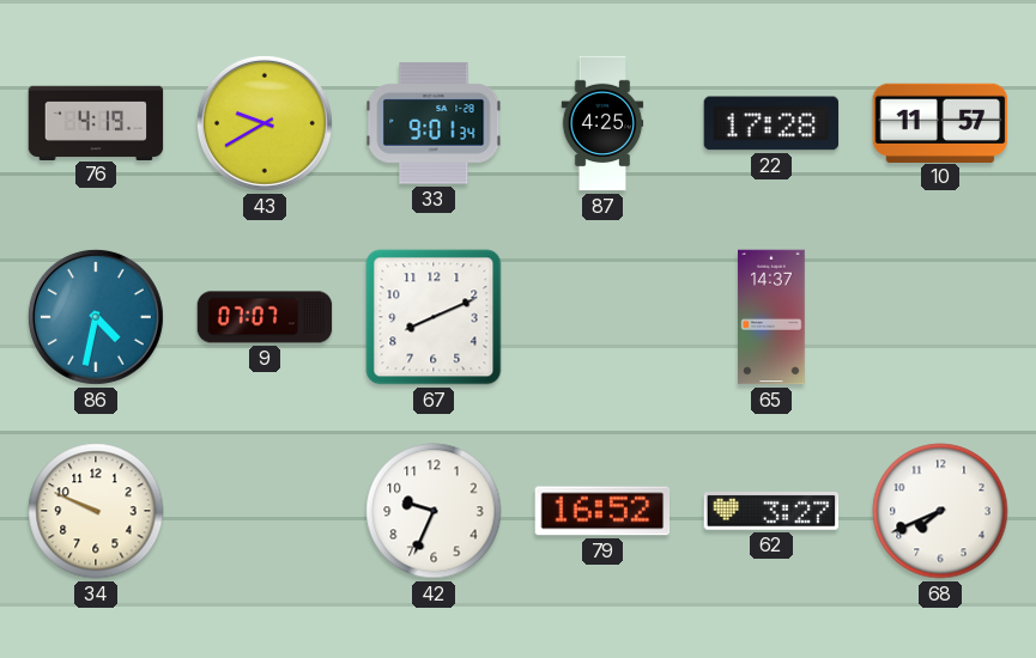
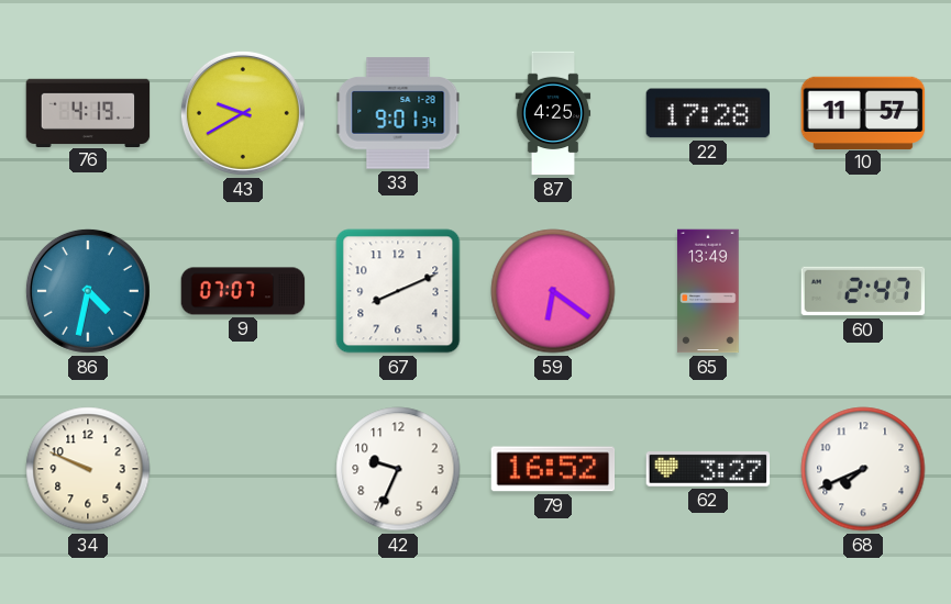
59: none -> 6:21 (553, 291)
65: 14:37 -> 13:49 (708, 291)
60: none -> 2:47 (863, 291)
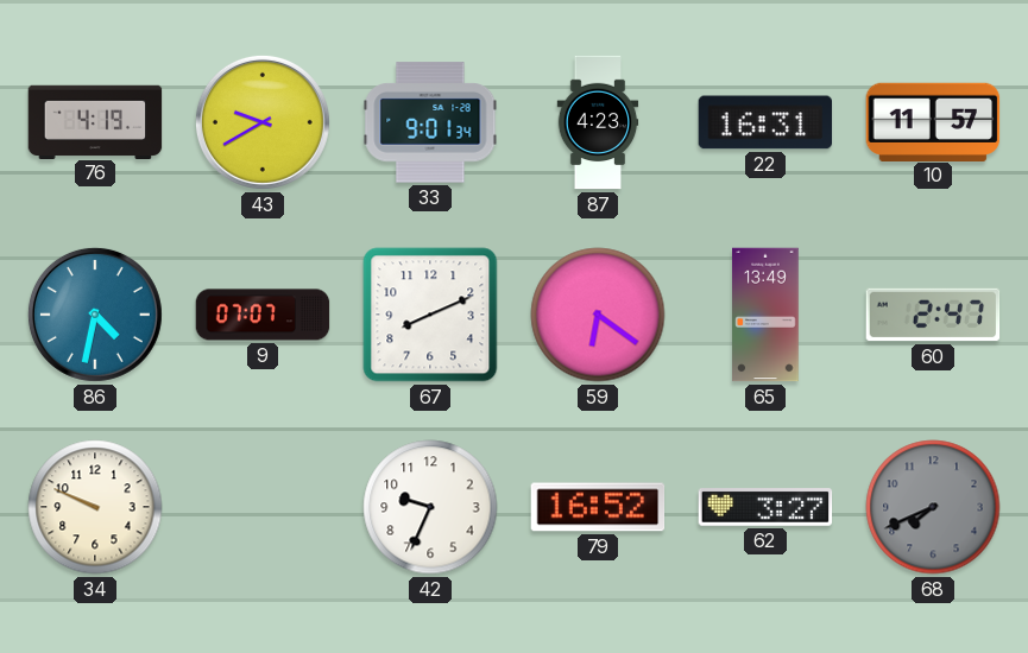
87: 4:25 -> 4:23 (598, 122)
22: 17:28 -> 16:31 (765, 122)
68 dial: white -> grey (933, 507)
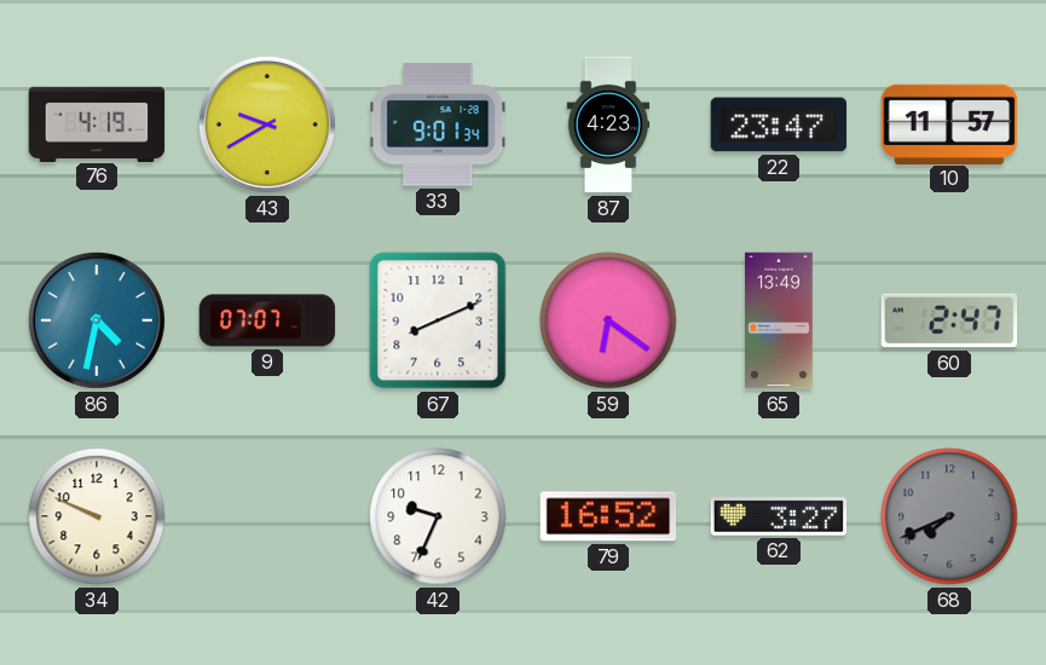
22: 16:31 -> 23:47 (779, 125)
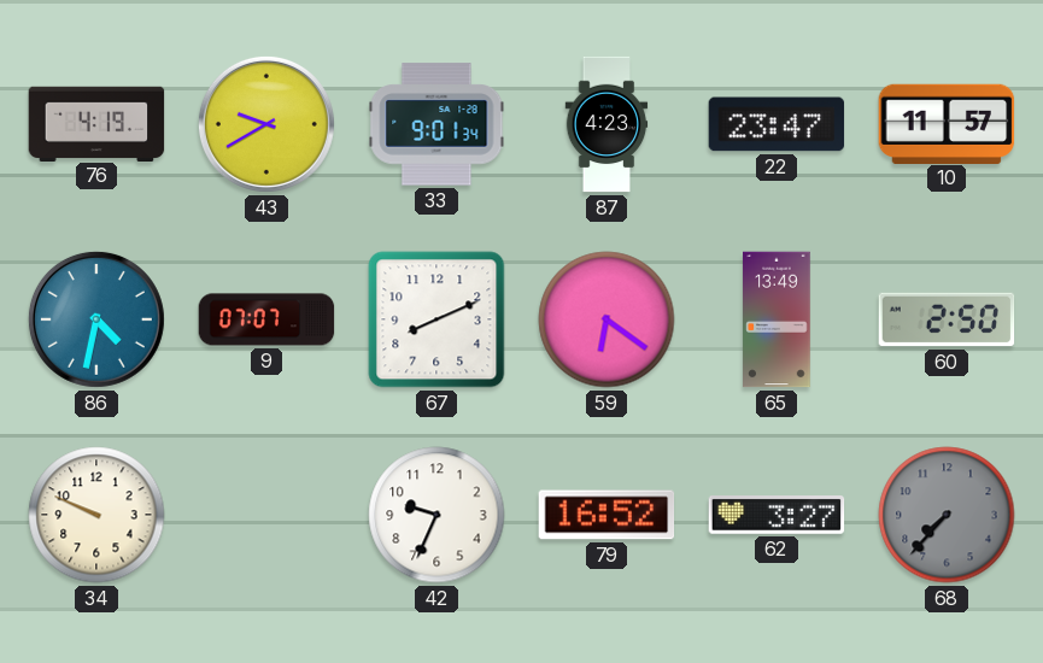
60: 2:47 -> 2:50 (947, 319)
68: 7:41 -> 7:37 (947, 515)
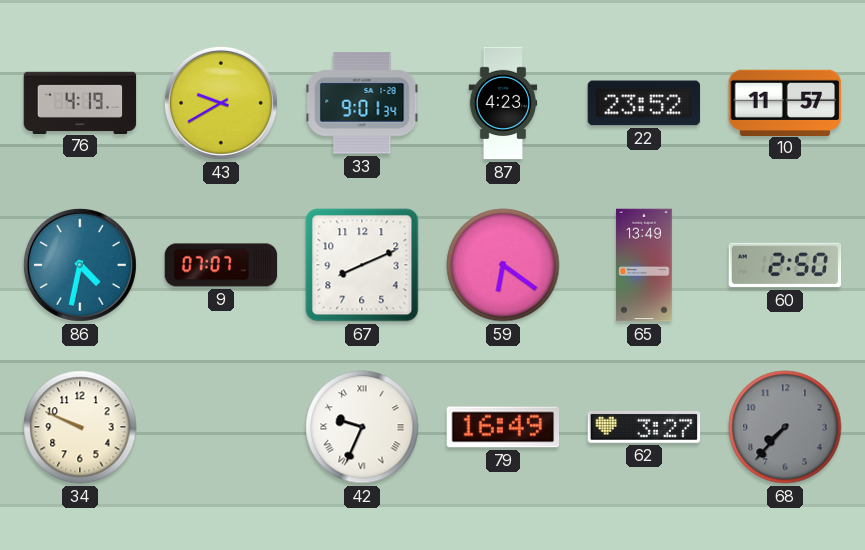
22: 23:47 -> 23:52 (644, 103)
42 numerals: Arabic -> Roman (362, 427)
79: 16:52 -> 16:49 (503, 427)
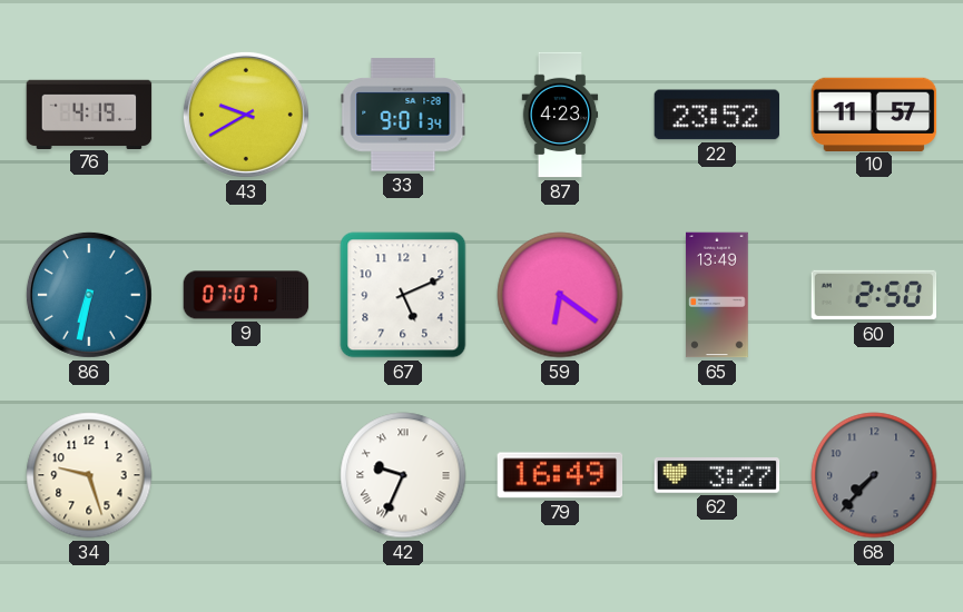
86: 4:32 -> 6:32 (89, 295)
67: 8:11 -> 5:11 (403, 295)
34: 9:49 -> 9:27 (89, 475)
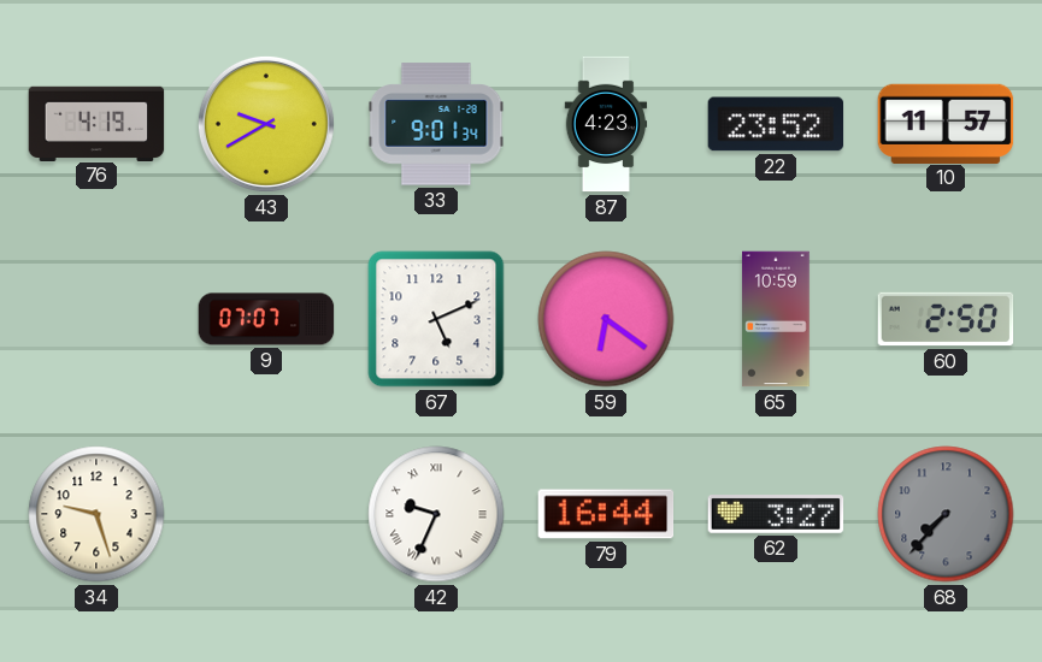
86: 6:32 -> none (89, 295)
65: 13:49 -> 10:59 (776, 319)
79: 16:49 -> 16:44 (606, 514)
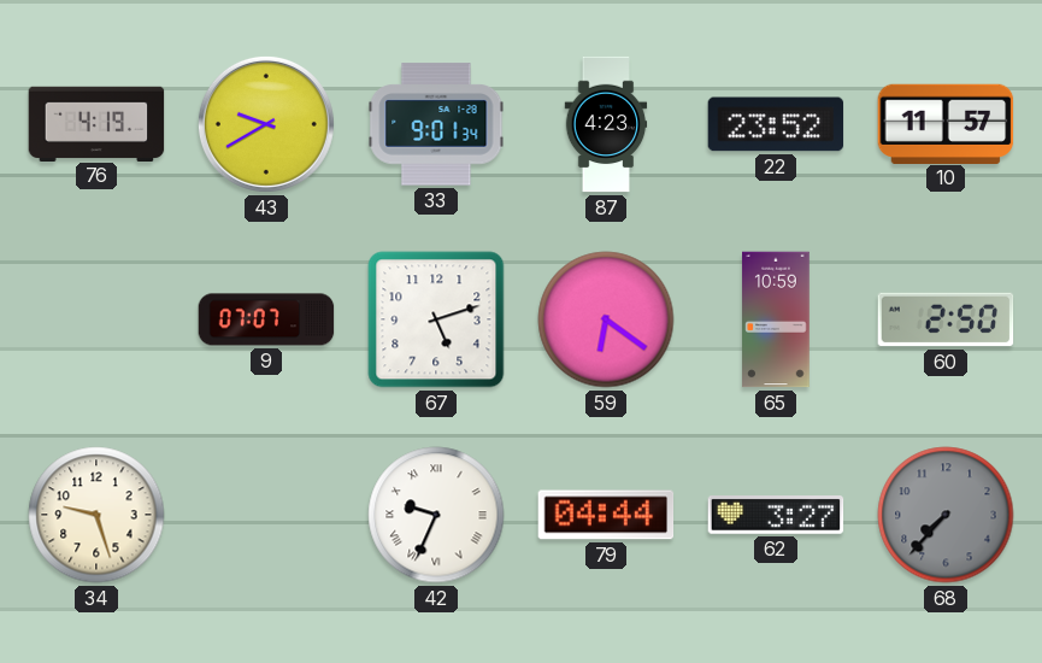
67: 5:11 -> 5:12 (436, 319)
79: 16:44 -> 04:44 (606, 515)
